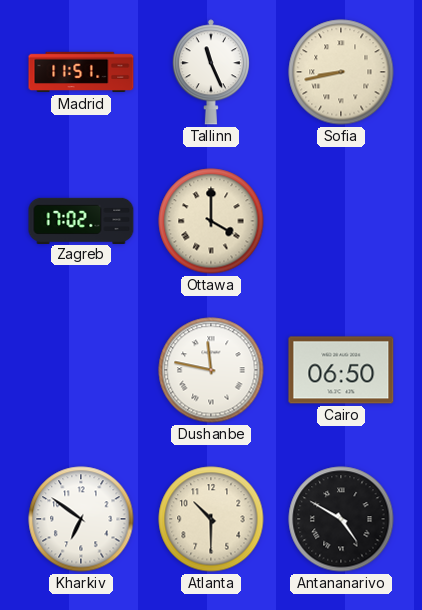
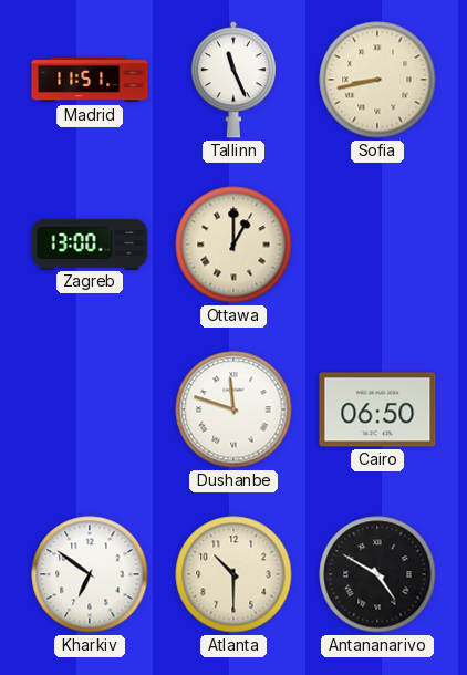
Zagreb: 17:02 -> 13:00 (90, 243)
Ottawa: 4:00 -> 1:00 (233, 245)
Dushanbe: 11:47 -> 11:48 (233, 409)
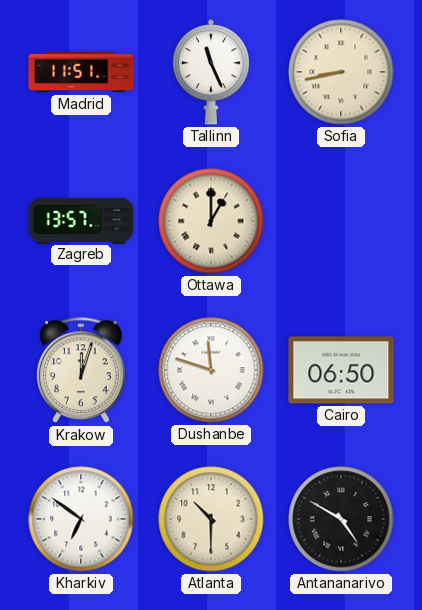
Zagreb: 13:00 -> 13:57 (81, 220)
Krakow: none -> 12:03 (81, 371)
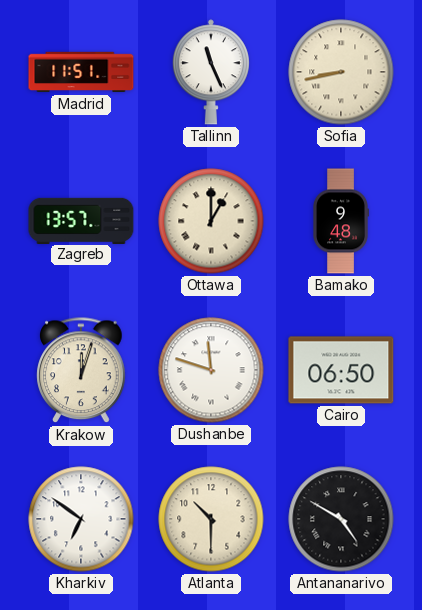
Bamako: none -> 9:48 (341, 221)
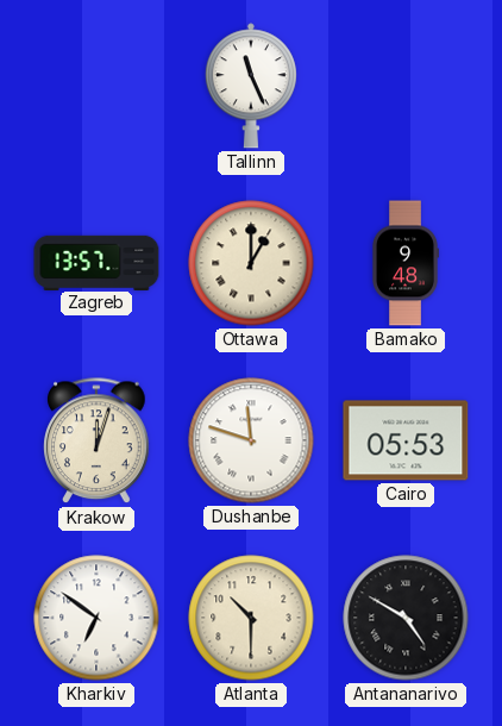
Madrid: 11:51 -> none (81, 72)
Sofia: 8:43 -> none (341, 72)
Cairo: 06:50 -> 05:53 (406, 440)
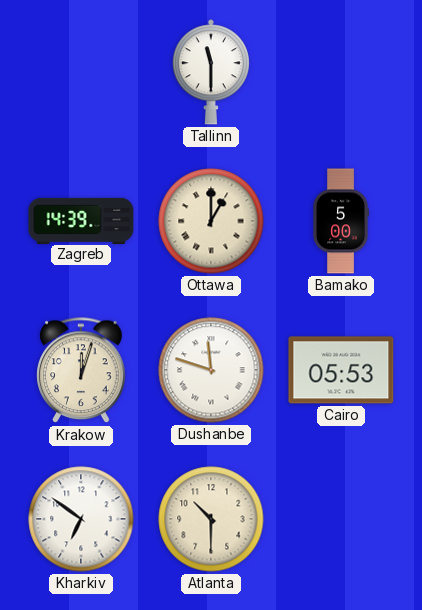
Tallinn: 11:26 -> 11:30 (211, 72)
Zagreb: 13:57 -> 14:39 (81, 220)
Bamako: 9:48 -> 5:00 (341, 221)
Antananarivo: 4:50 -> none (406, 618)
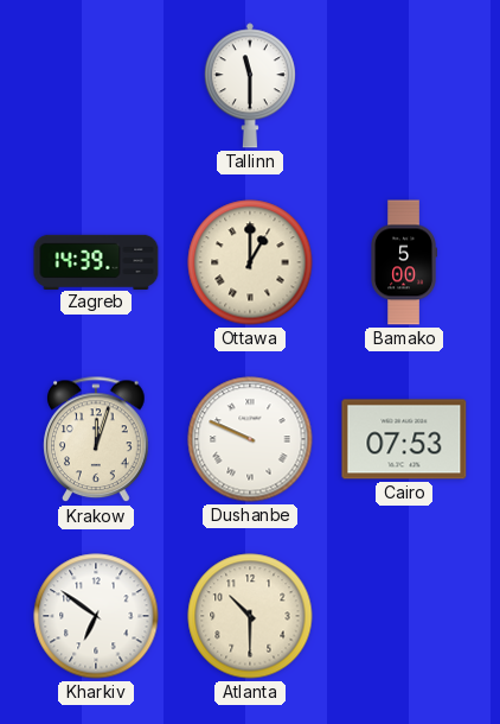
Dushanbe: 11:48 -> 9:49 (250, 439)
Cairo: 05:53 -> 07:53 (404, 439)
